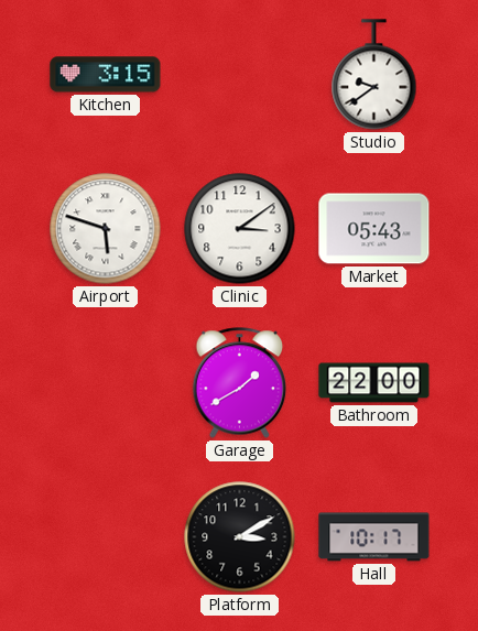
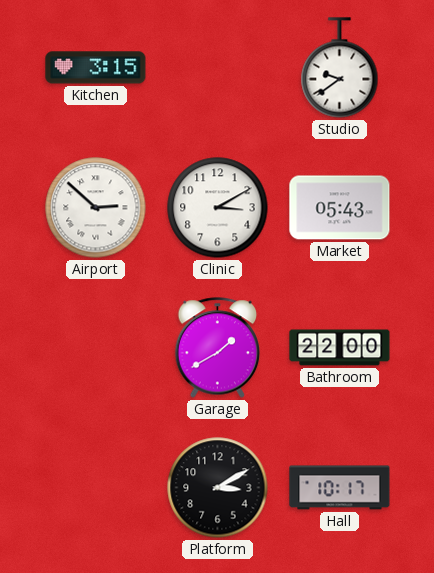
Airport: 5:48 -> 2:52 (96, 208)
Clinic: 3:09 -> 3:10 (218, 208)
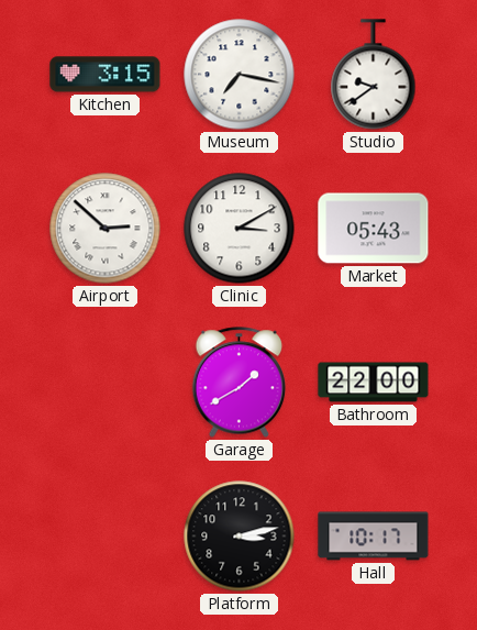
Museum: none -> 7:17 (240, 75)
Platform: 3:10 -> 3:13 (240, 537)
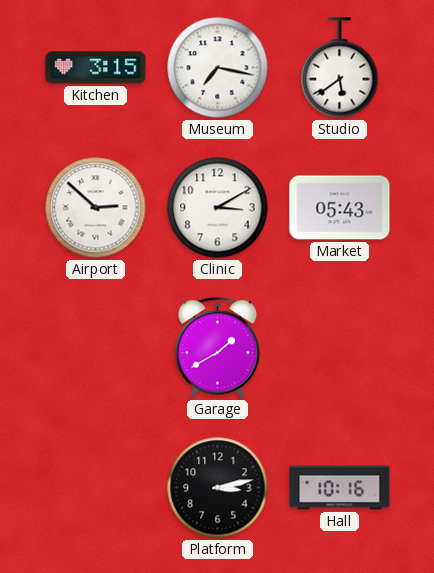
Studio: 9:39 -> 5:39 (340, 68)
Bathroom: 22:00 -> none (374, 383)
Hall: 10:17 -> 10:16 (340, 488)
